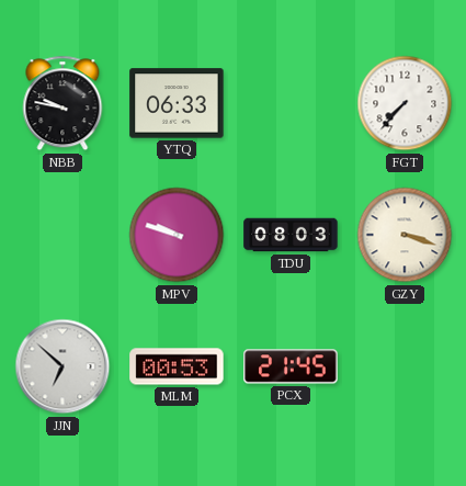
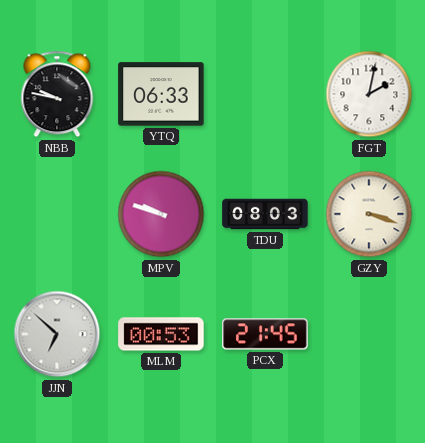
FGT: 7:37 -> 2:02 (369, 94)
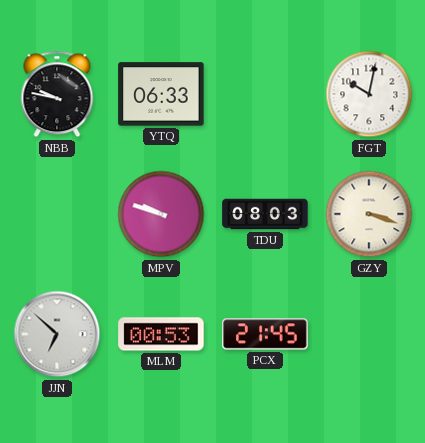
FGT: 2:02 -> 10:02 (369, 94)
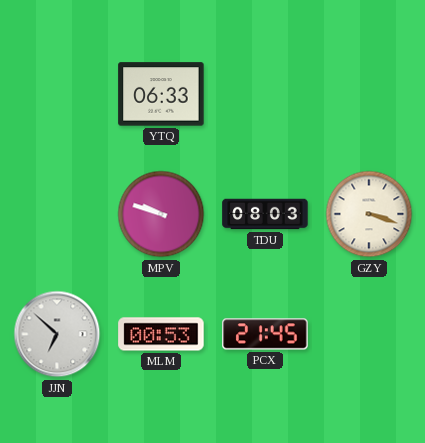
NBB: 9:47 -> none (57, 94)
FGT: 10:02 -> none (369, 94)
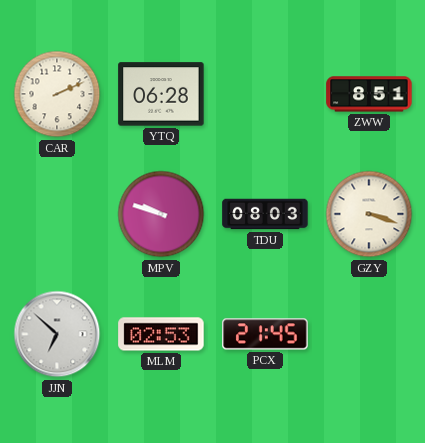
CAR: none -> 2:11 (57, 94)
YTQ: 06:33 -> 06:28 (161, 94)
ZWW: none -> 8:51 (369, 94)
MLM: 00:53 -> 02:53 (161, 334)
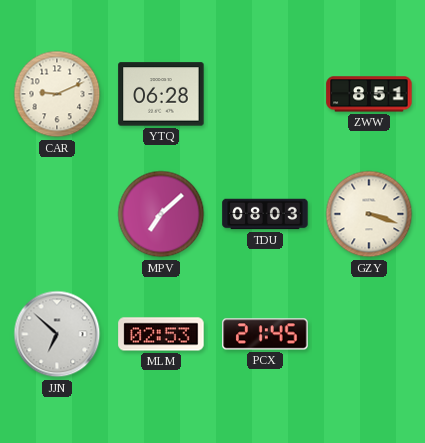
CAR: 2:11 -> 9:11 (57, 94)
MPV: 9:48 -> 7:08 (161, 214)
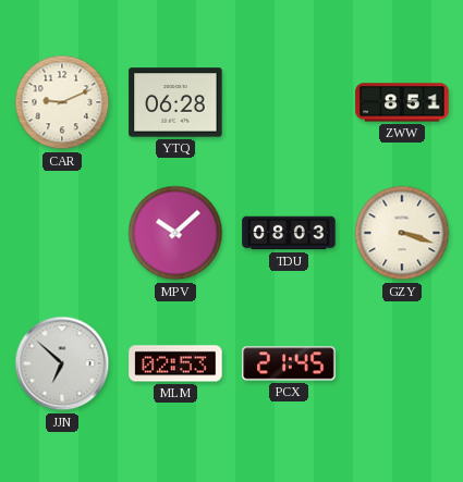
MPV: 7:08 -> 10:08 (175, 233)
